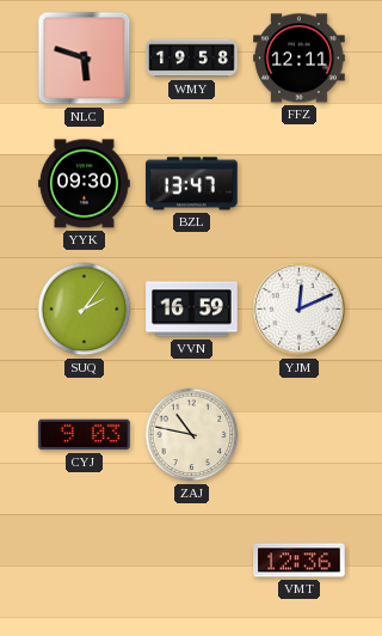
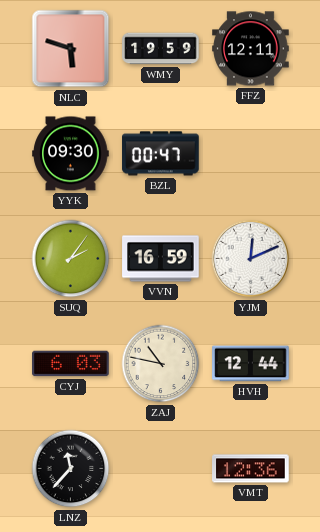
WMY: 19:58 -> 19:59 (161, 49)
BZL: 13:47 -> 00:47 (161, 154)
CYJ: 9:03 -> 6:03 (71, 364)
HVH: none -> 12:44 (251, 364)
LNZ: none -> 11:37 (71, 469)
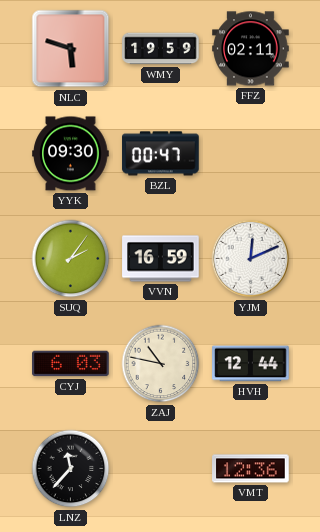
FFZ: 12:11 -> 02:11 (251, 49)
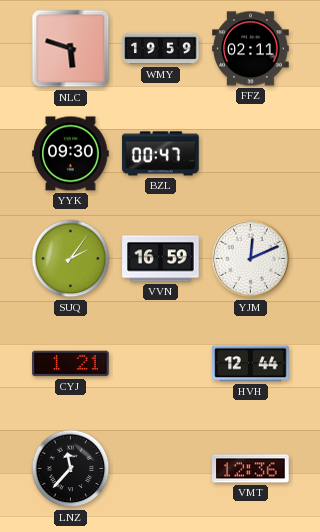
CYJ: 6:03 -> 1:21 (71, 364)
ZAJ: 10:47 -> none (161, 364)
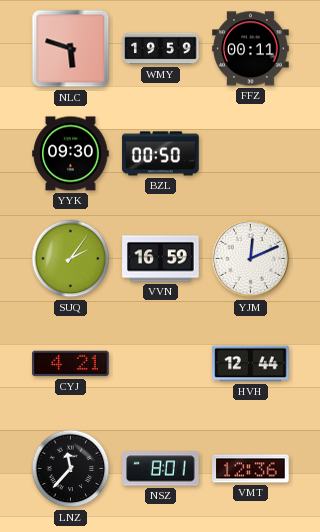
FFZ: 02:11 -> 00:11 (251, 49)
BZL: 00:47 -> 00:50 (161, 154)
CYJ: 1:21 -> 4:21 (71, 364)
NSZ: none -> 8:01 (161, 469)
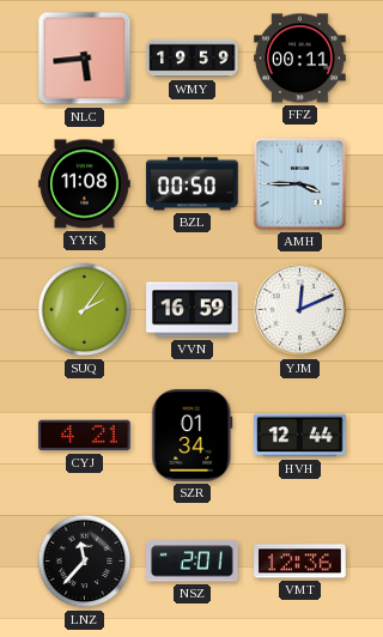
NLC: 5:48 -> 5:44 (85, 59)
YYK: 09:30 -> 11:08 (85, 184)
AMH: none -> 3:45 (299, 183)
SZR: none -> 01:34 (193, 436)
NSZ: 8:01 -> 2:01 (193, 562)
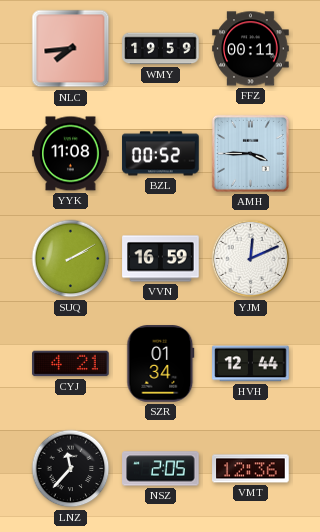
NLC: 5:44 -> 7:44 (71, 49)
BZL: 00:50 -> 00:52 (161, 154)
SUQ: 2:06 -> 2:10 (71, 259)
NSZ: 2:01 -> 2:05 (161, 469)
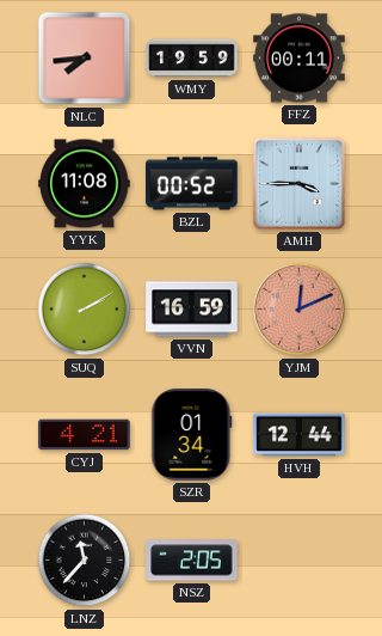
YJM dial: white -> salmon (300, 310)
VMT: 12:36 -> none (251, 469)
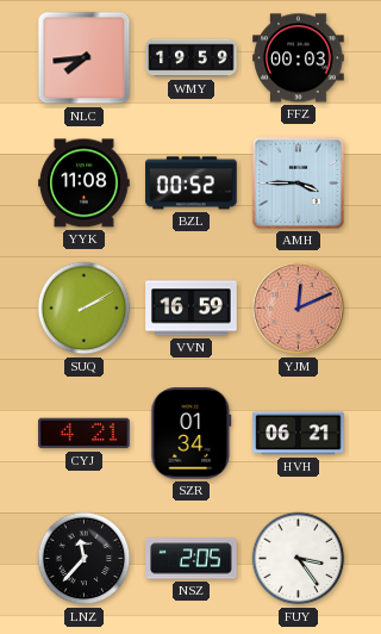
FFZ: 00:11 -> 00:03 (299, 58)
HVH: 12:44 -> 06:21 (299, 434)
FUY: none -> 3:24 (299, 559)
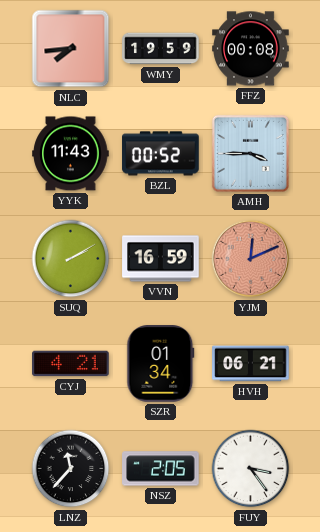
FFZ: 00:03 -> 00:08 (251, 49)
YYK: 11:08 -> 11:43 (71, 154)
